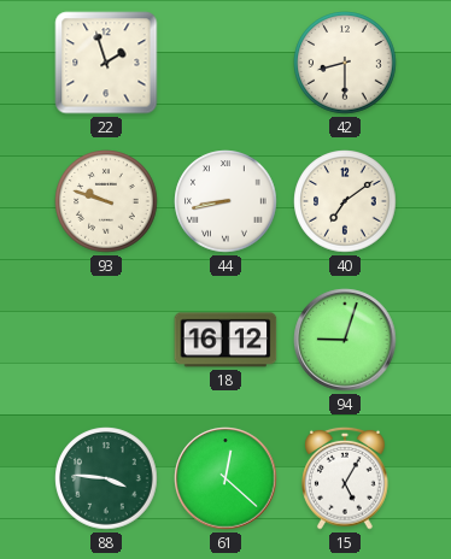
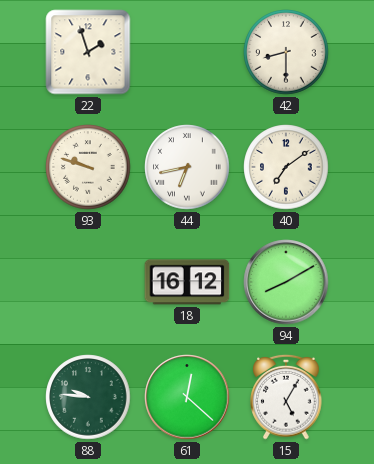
44: 8:43 -> 6:43 (187, 167)
94: 9:03 -> 8:10 (286, 282)
88: 3:46 -> 9:46 (88, 397)
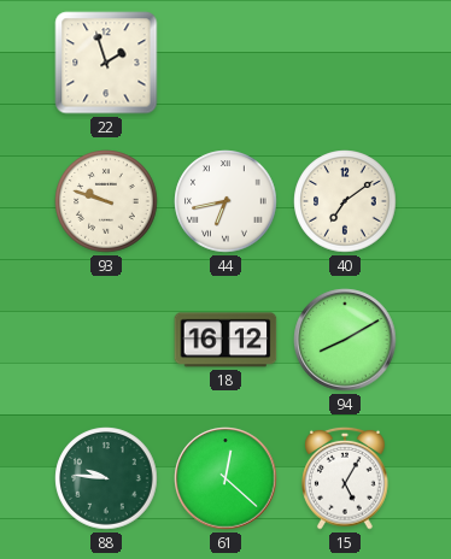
42: 8:30 -> none (286, 52)
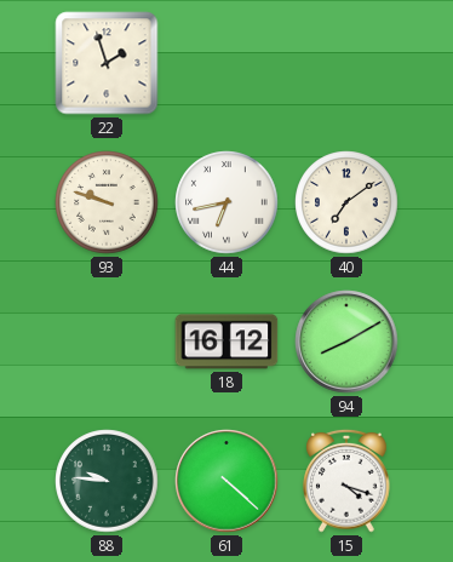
61: 12:22 -> 4:22 (226, 481)
15: 5:05 -> 4:18 (346, 481)
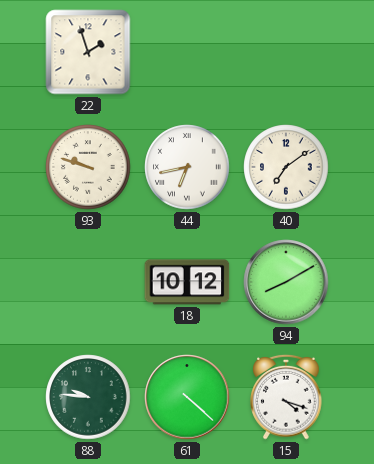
18: 16:12 -> 10:12 (187, 282)
